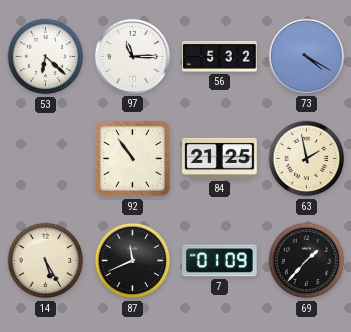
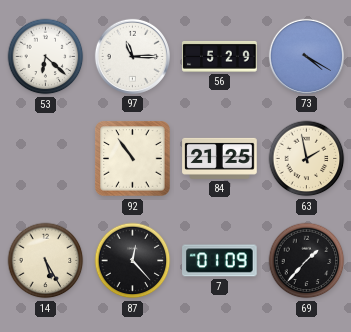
56: 5:32 -> 5:29 (220, 57)
87: 11:41 -> 12:23 (133, 261)
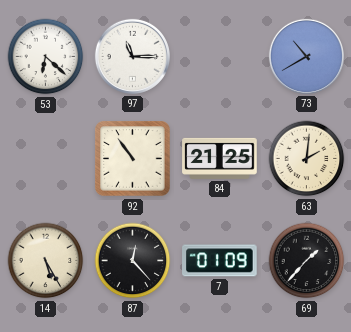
56: 5:29 -> none (220, 57)
73: 4:20 -> 10:40 (306, 56)
63: 1:58 -> 2:01 (307, 159)
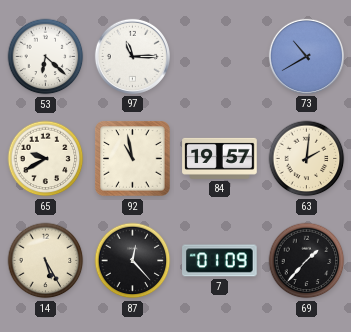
65: none -> 9:40 (46, 159)
92: 10:54 -> 10:58 (133, 159)
84: 21:25 -> 19:57 (220, 158)
